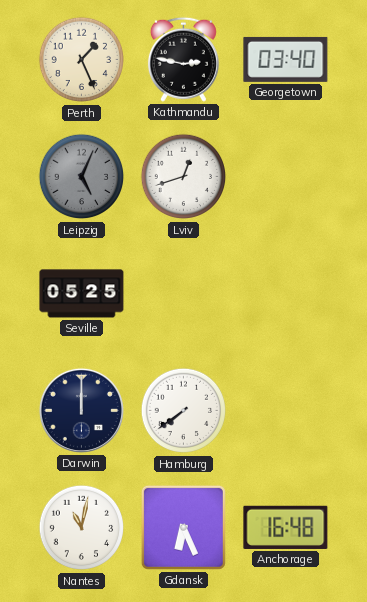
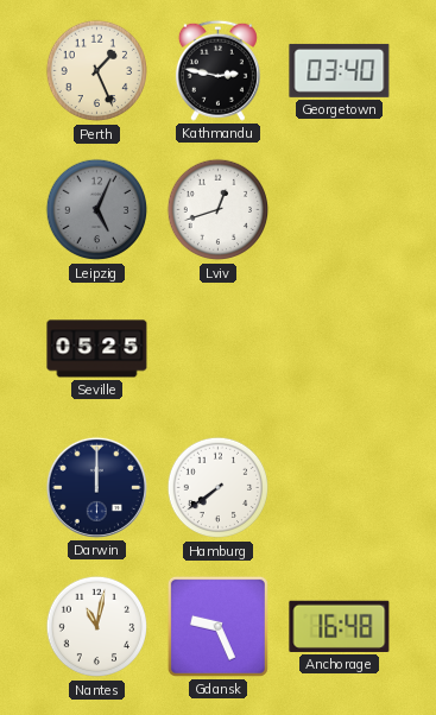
Gdansk: 6:26 -> 9:26 (217, 626)
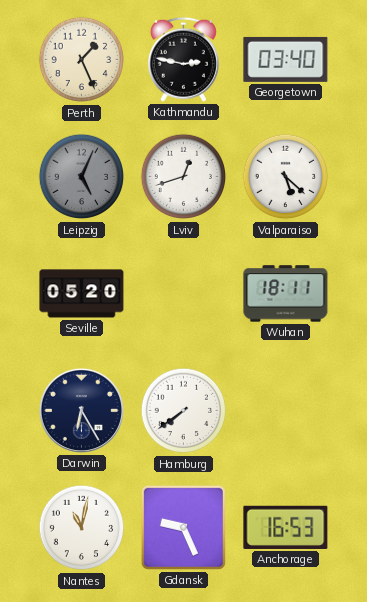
Valparaiso: none -> 5:22 (286, 177)
Seville: 05:25 -> 05:20 (82, 294)
Wuhan: none -> 18:11 (286, 294)
Darwin: 12:00 -> 6:25 (81, 410)
Anchorage: 16:48 -> 16:53 (286, 527)
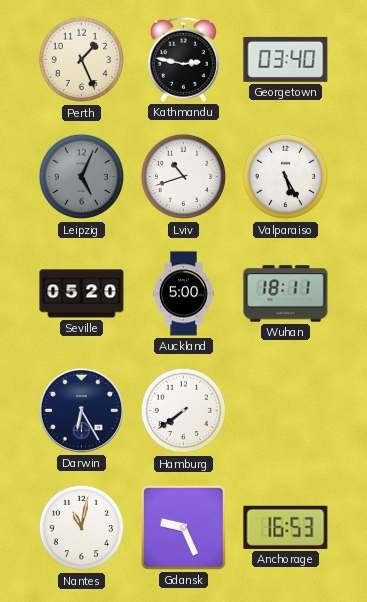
Lviv: 12:42 -> 10:42 (184, 177)
Valparaiso: 5:22 -> 5:25 (286, 177)
Auckland: none -> 5:00 (184, 294)
